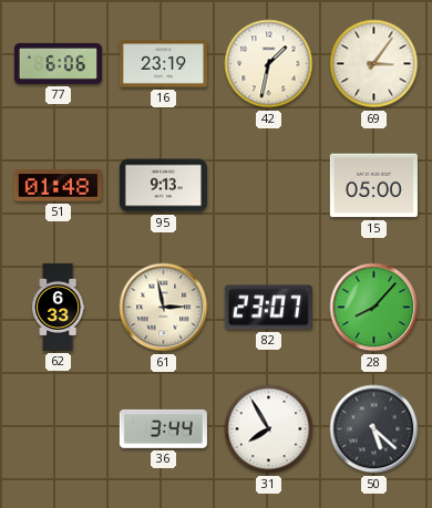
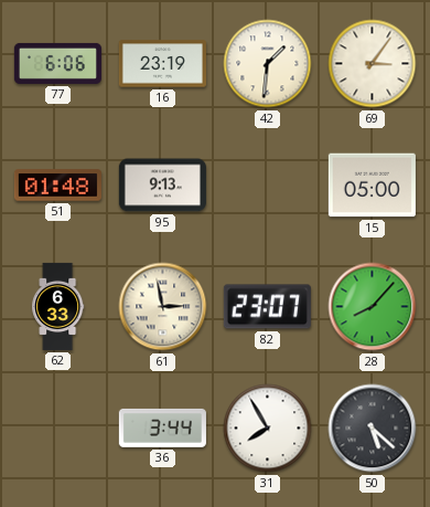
42: 1:32 -> 1:31 (268, 64)
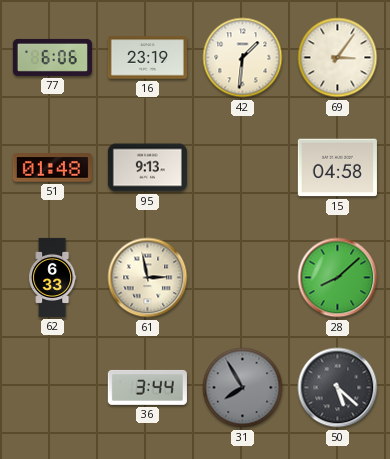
15: 05:00 -> 04:58 (337, 168)
82: 23:07 -> none (267, 307)
28: 8:07 -> 8:08 (338, 278)
31 dial: white -> grey (243, 388)
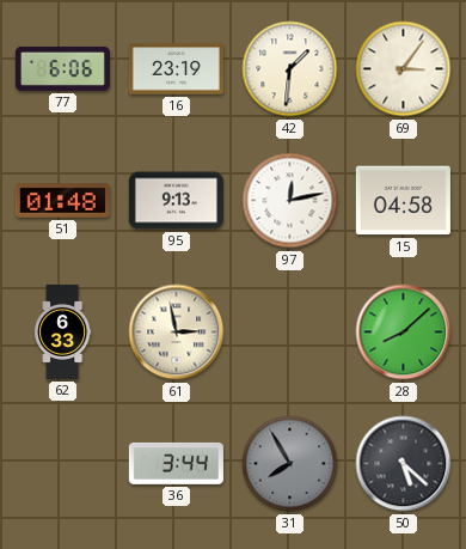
97: none -> 12:13 (290, 201)
